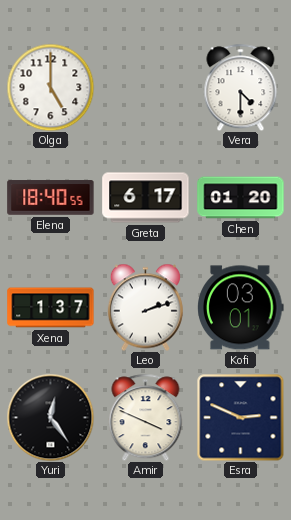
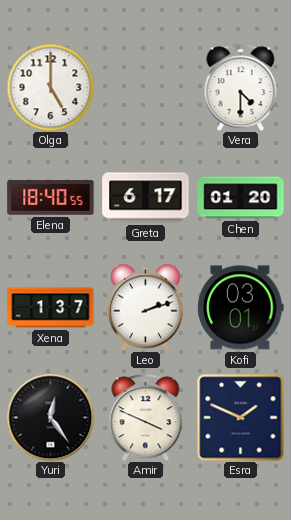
Esra: 2:49 -> 1:49 (240, 417)
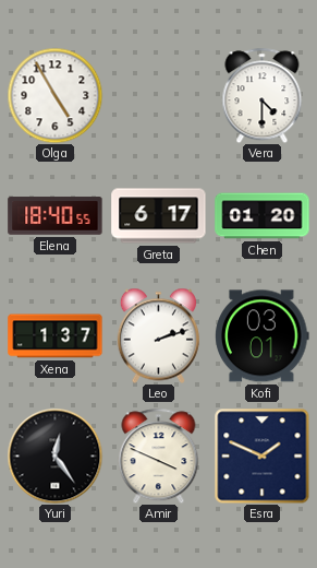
Olga: 5:00 -> 4:55 (54, 95)
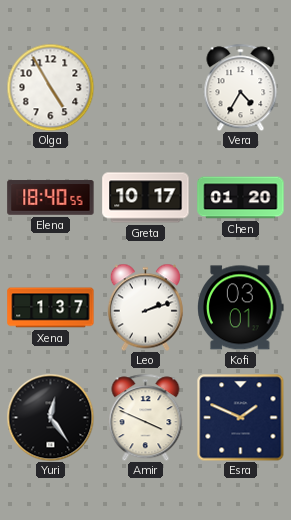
Vera: 4:30 -> 4:35 (241, 87)
Greta: 6:17 -> 10:17 (146, 198)
